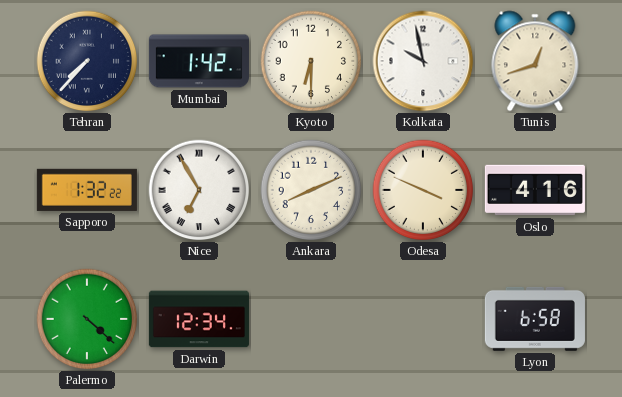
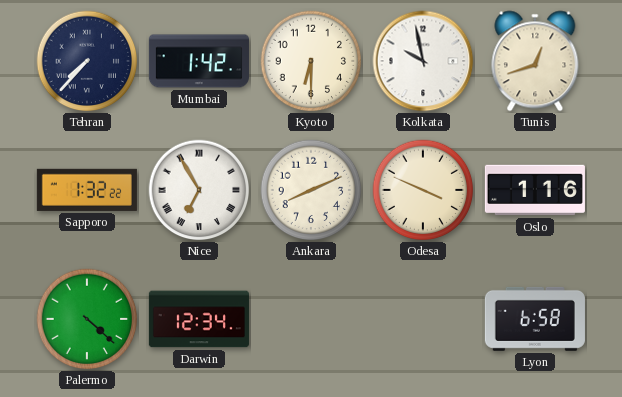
Oslo: 4:16 -> 1:16 (535, 190)
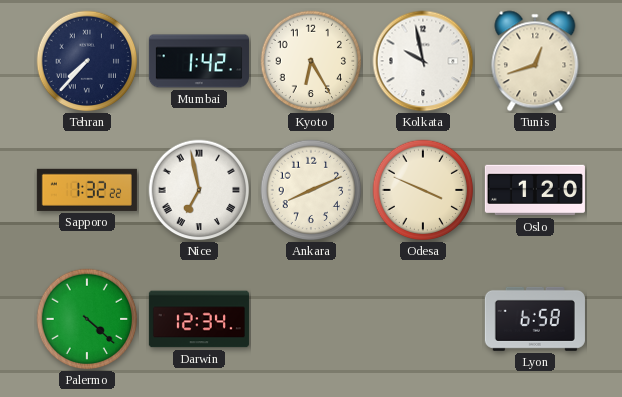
Kyoto: 6:30 -> 6:25 (311, 61)
Nice: 6:55 -> 6:58 (199, 190)
Oslo: 1:16 -> 1:20 (535, 190)
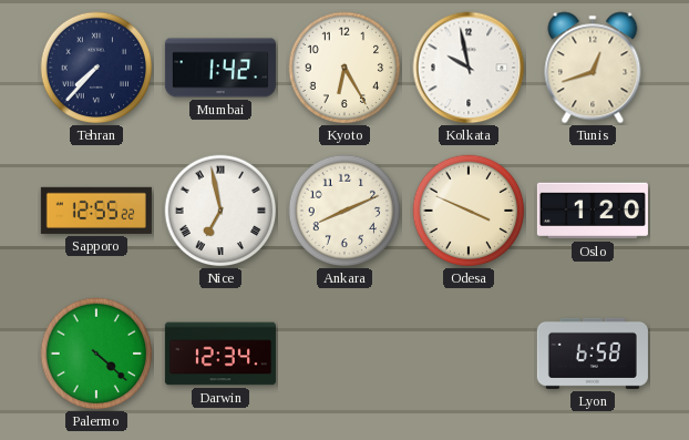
Sapporo: 1:32 -> 12:55 (96, 211)
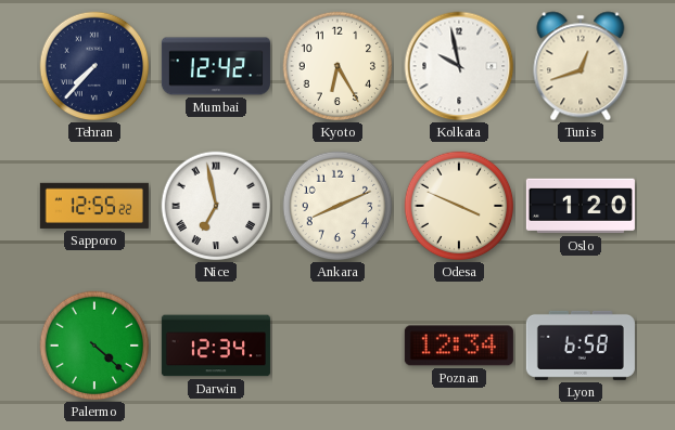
Mumbai: 1:42 -> 12:42 (216, 66)
Poznan: none -> 12:34 (459, 346)
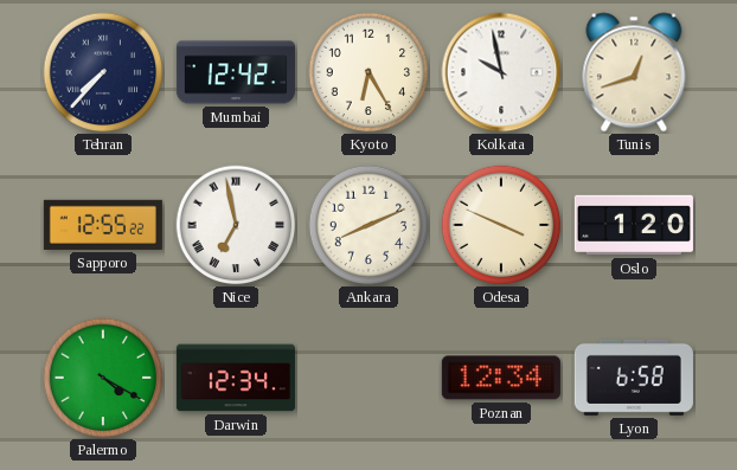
Palermo: 4:22 -> 4:20 (103, 378)
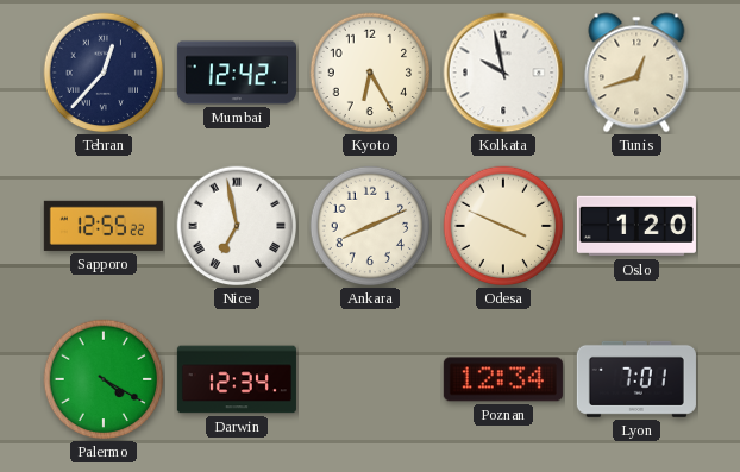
Tehran: 7:37 -> 12:37 (104, 73)
Lyon: 6:58 -> 7:01 (636, 379)
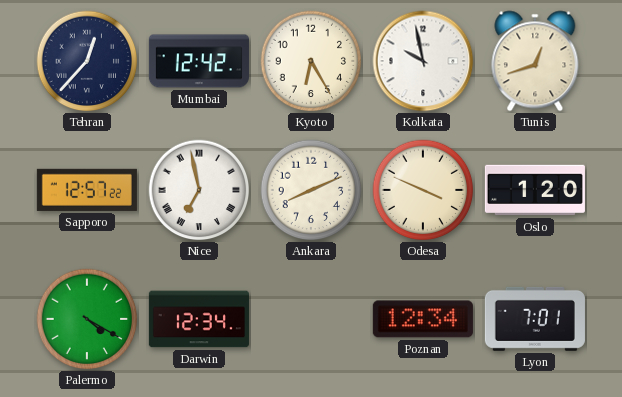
Sapporo: 12:55 -> 12:57 (87, 190)
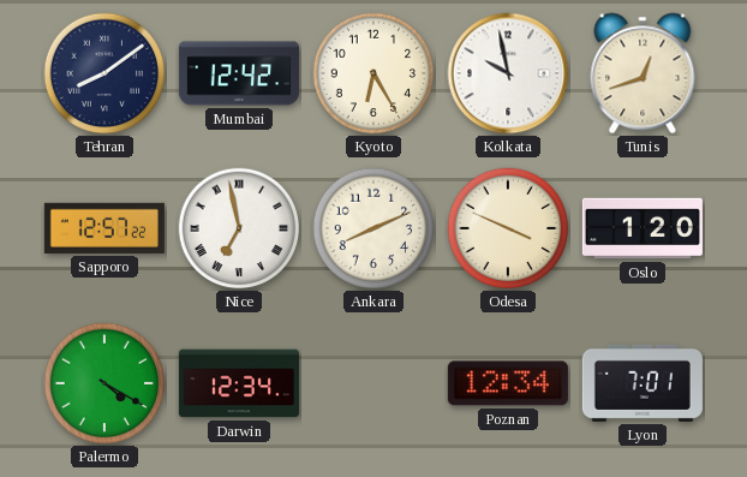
Tehran: 12:37 -> 8:09 (104, 73)
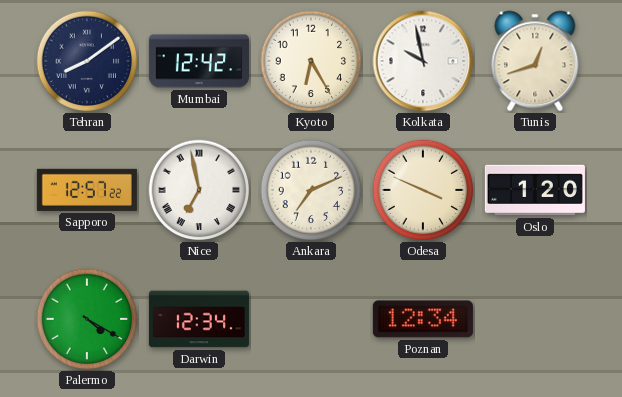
Ankara: 8:11 -> 7:11 (311, 190)
Lyon: 7:01 -> none (643, 383)
